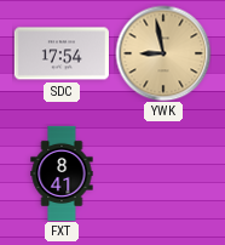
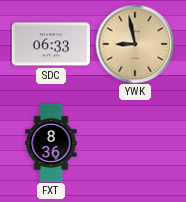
SDC: 17:54 -> 06:33 (51, 44)
FXT: 8:41 -> 8:36 (51, 142)
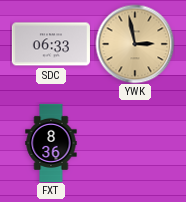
YWK: 8:58 -> 2:58 (135, 44)
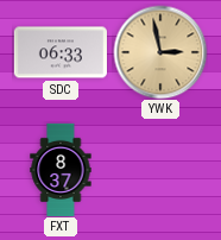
FXT: 8:36 -> 8:37 (61, 169)
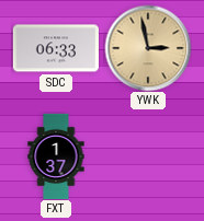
FXT: 8:37 -> 1:37 (56, 155)
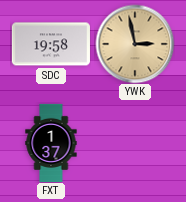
SDC: 06:33 -> 19:58 (51, 44)
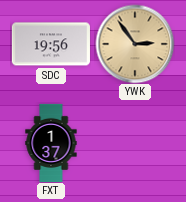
SDC: 19:58 -> 19:56 (51, 44)
YWK: 2:58 -> 2:54 (135, 44)
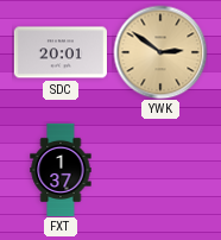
SDC: 19:56 -> 20:01 (61, 52)
YWK: 2:54 -> 2:51 (160, 52)
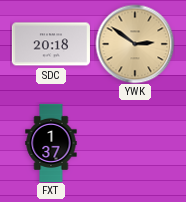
SDC: 20:01 -> 20:18 (51, 44)
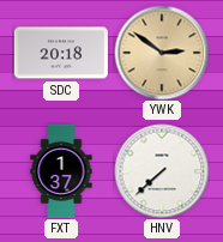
HNV: none -> 7:38 (162, 171)
